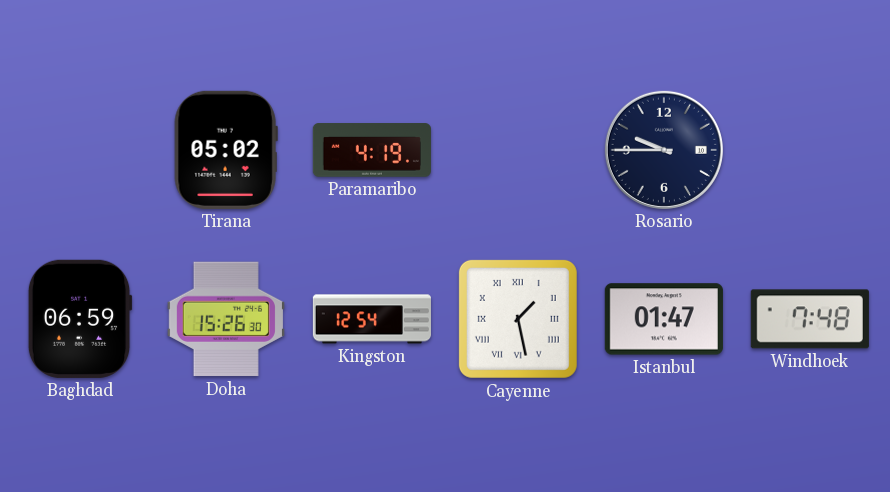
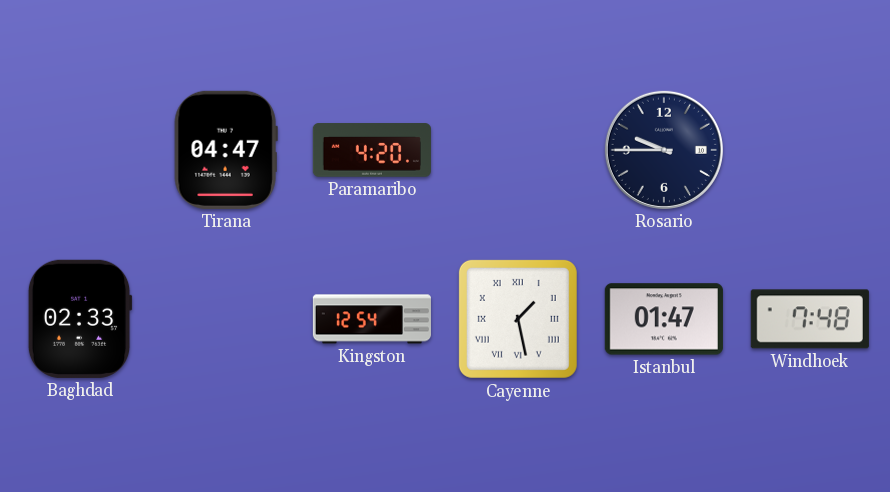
Tirana: 05:02 -> 04:47 (226, 150)
Paramaribo: 4:19 -> 4:20 (372, 150)
Baghdad: 06:59 -> 02:33 (80, 319)
Doha: 15:26 -> none (226, 319)
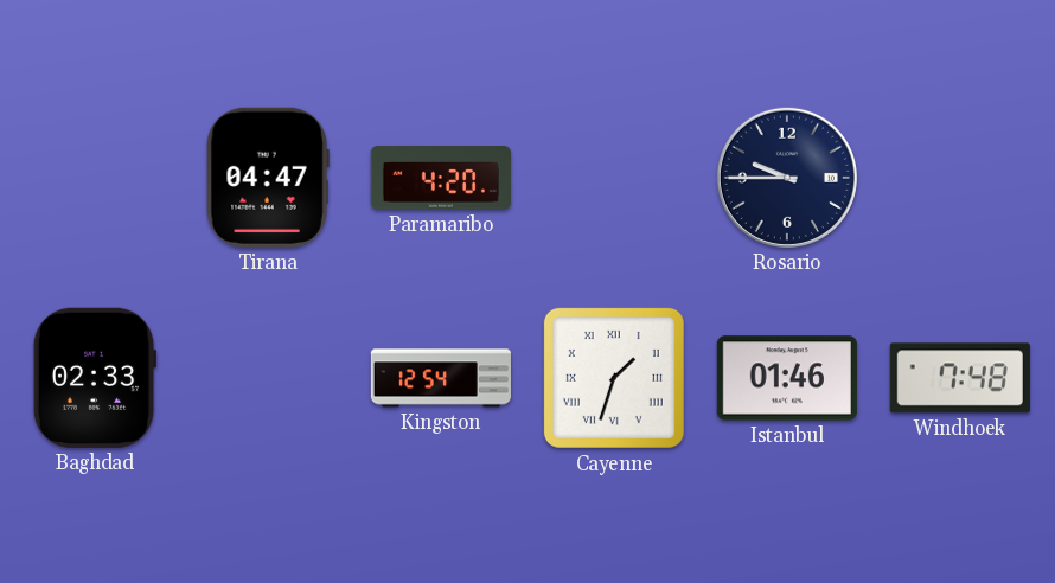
Cayenne: 1:28 -> 1:33 (614, 378)
Istanbul: 01:47 -> 01:46 (787, 378)
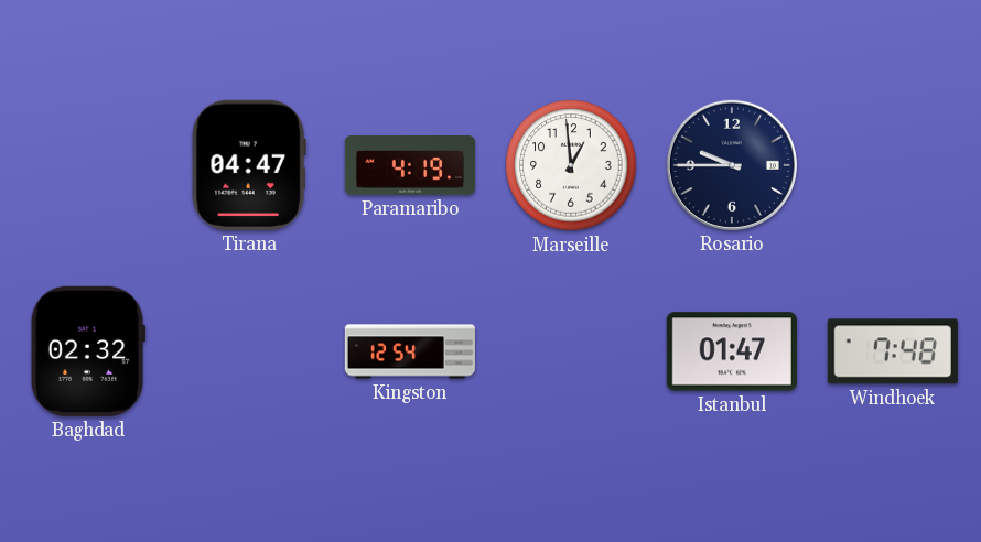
Paramaribo: 4:20 -> 4:19 (410, 165)
Marseille: none -> 12:59 (571, 165)
Baghdad: 02:33 -> 02:32 (88, 351)
Cayenne: 1:33 -> none (614, 378)
Istanbul: 01:46 -> 01:47 (732, 351)
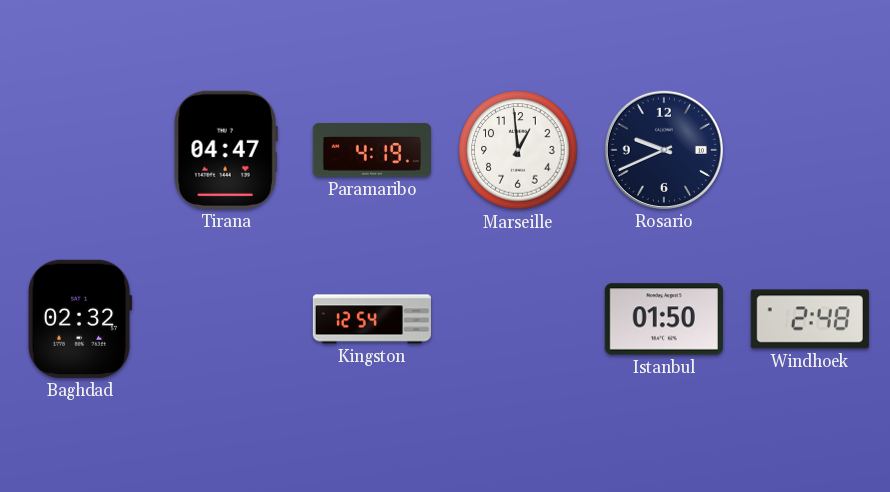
Rosario: 9:45 -> 9:41 (664, 150)
Istanbul: 01:47 -> 01:50 (664, 319)
Windhoek: 7:48 -> 2:48 (810, 319)
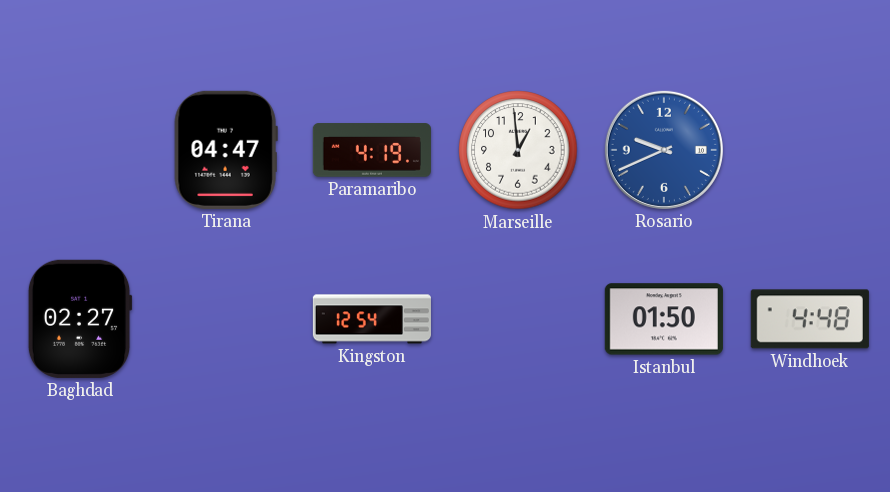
Rosario dial: navy -> blue (664, 150)
Baghdad: 02:32 -> 02:27 (80, 319)
Windhoek: 2:48 -> 4:48 (810, 319)
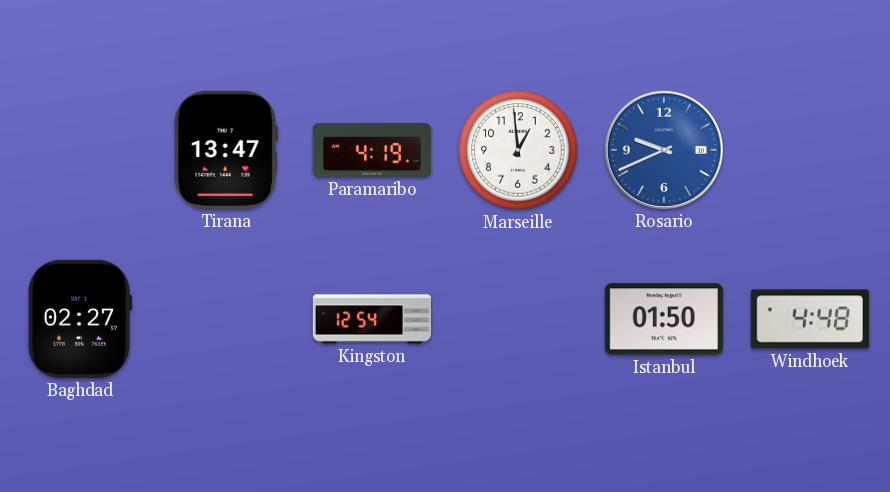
Tirana: 04:47 -> 13:47 (226, 150)
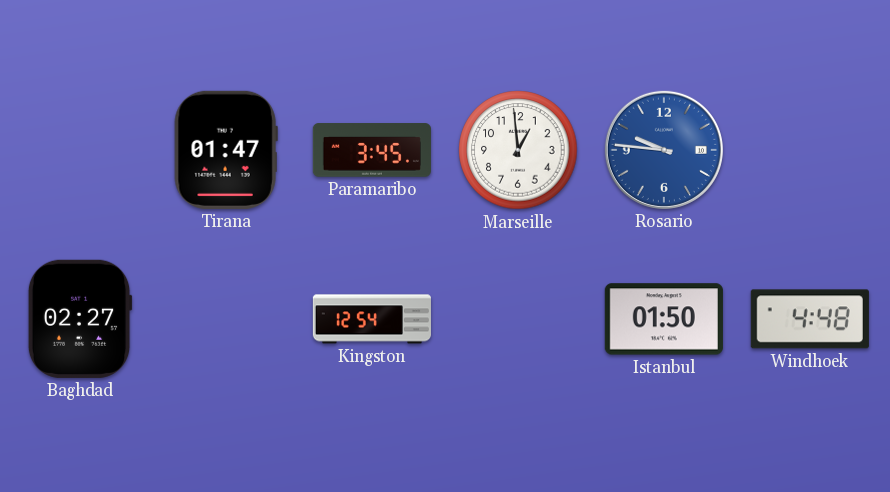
Tirana: 13:47 -> 01:47 (226, 150)
Paramaribo: 4:19 -> 3:45 (372, 150)
Rosario: 9:41 -> 9:46 (664, 150)
